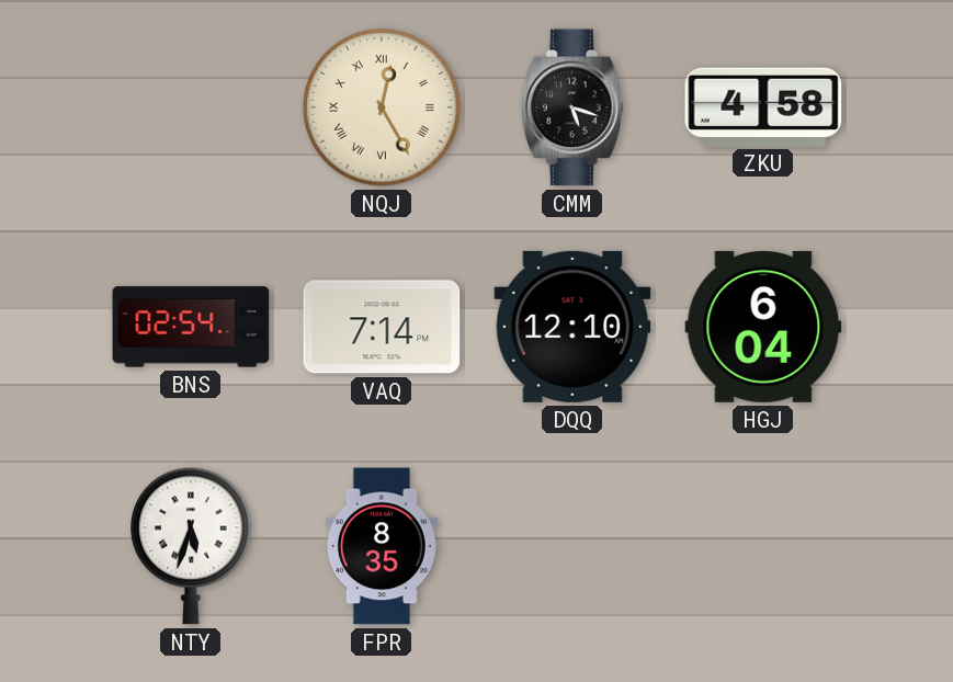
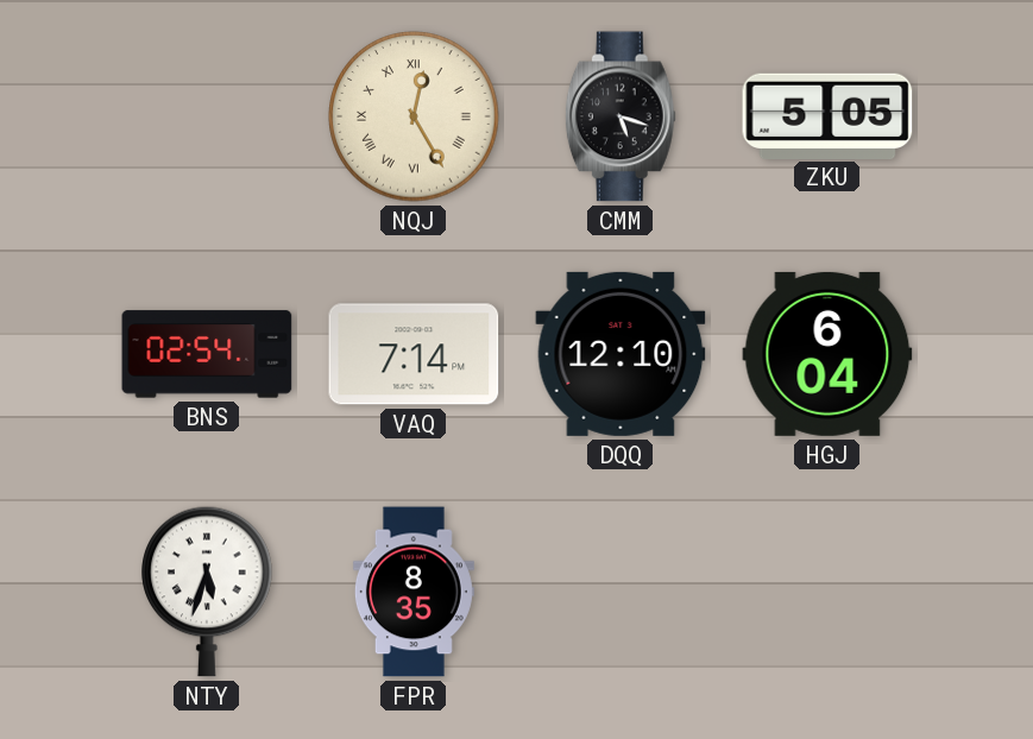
ZKU: 4:58 -> 5:05 (827, 115)
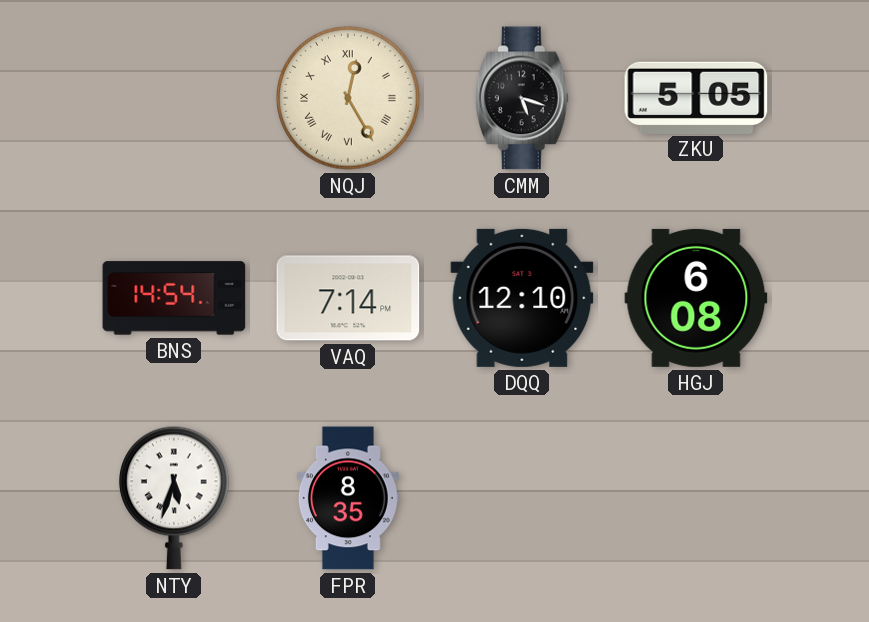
BNS: 02:54 -> 14:54 (174, 298)
HGJ: 6:04 -> 6:08 (696, 298)
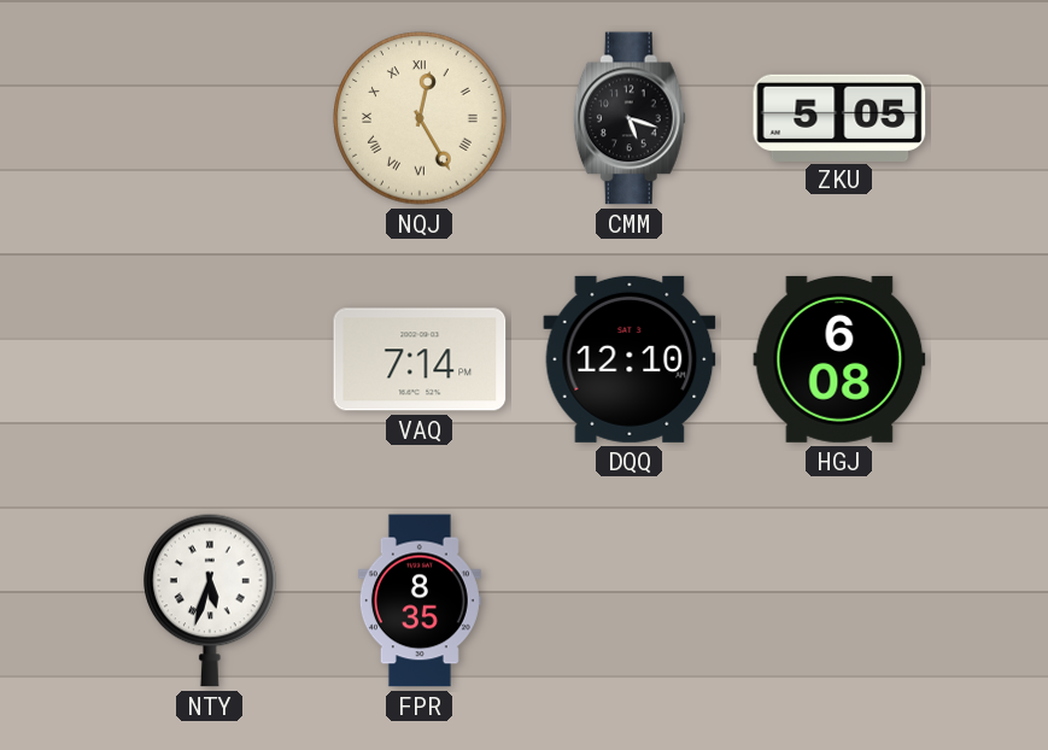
BNS: 14:54 -> none (174, 298)
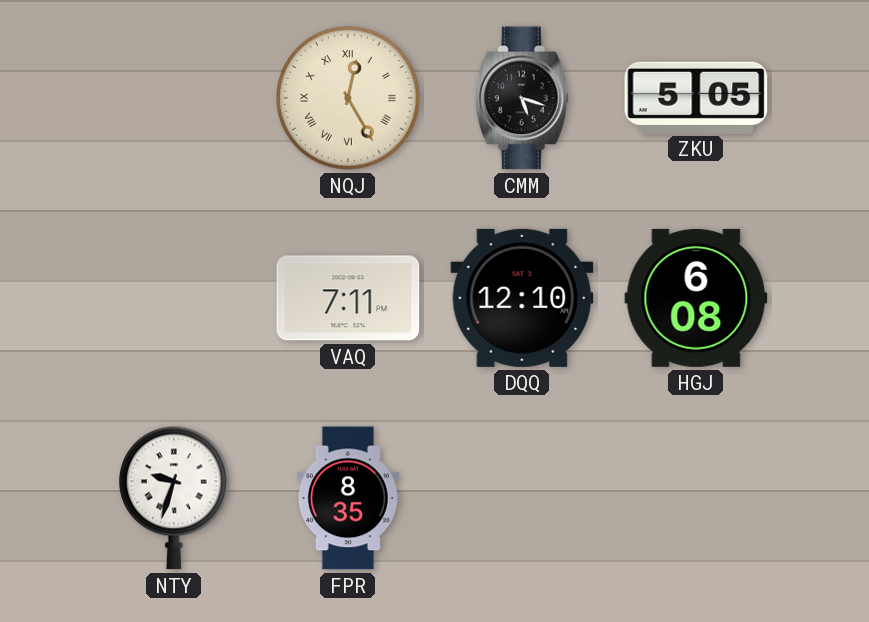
VAQ: 7:14 -> 7:11 (348, 298)
NTY: 5:33 -> 9:33 (174, 498)
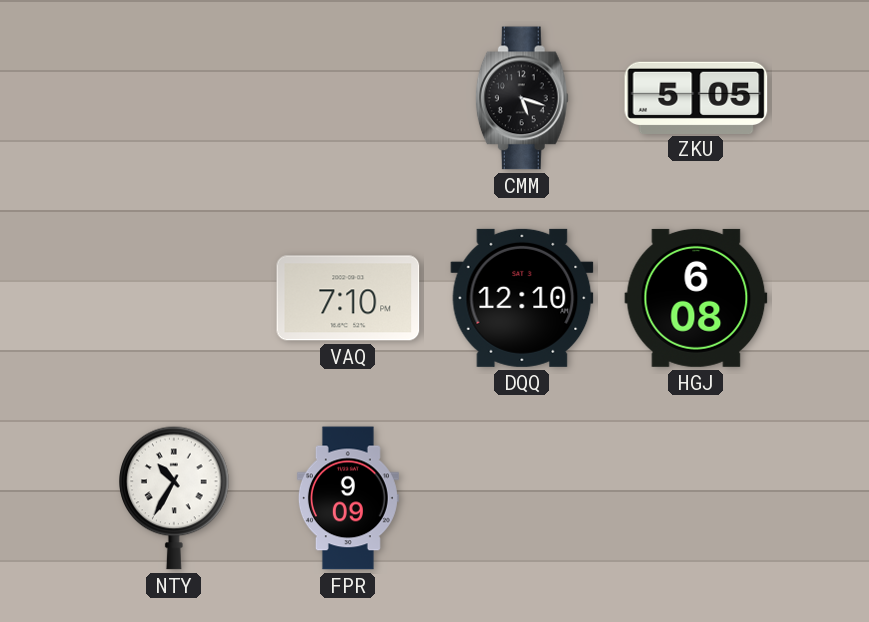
NQJ: 12:25 -> none (348, 98)
VAQ: 7:11 -> 7:10 (348, 298)
NTY: 9:33 -> 10:35 (174, 498)
FPR: 8:35 -> 9:09 (348, 498)
